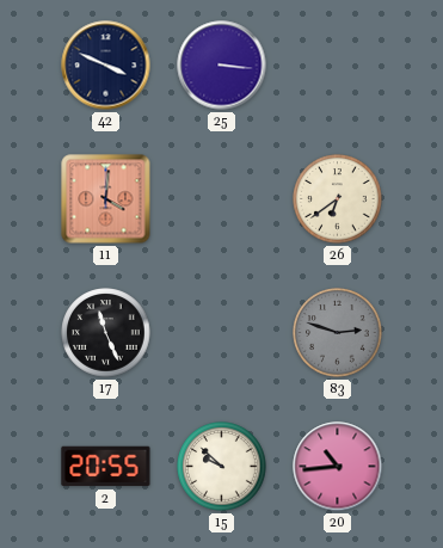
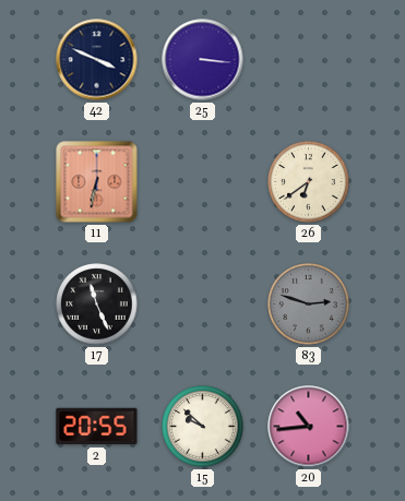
11: 4:01 -> 6:32 (97, 182)
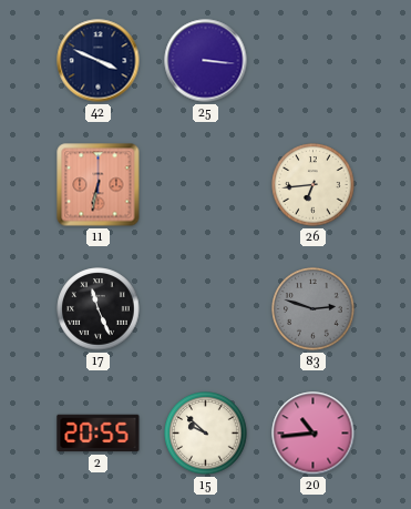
26: 6:39 -> 6:44 (314, 185)
